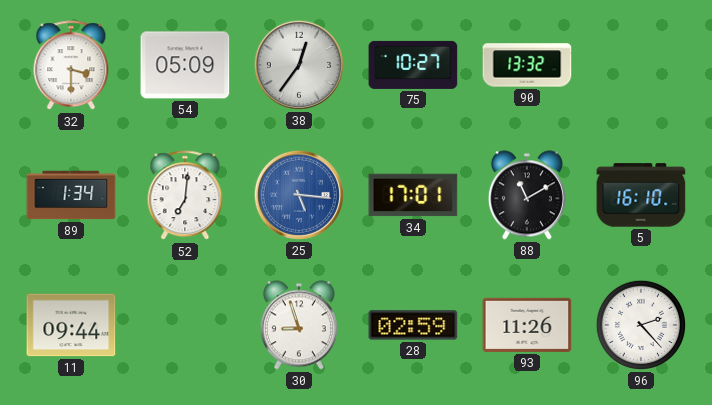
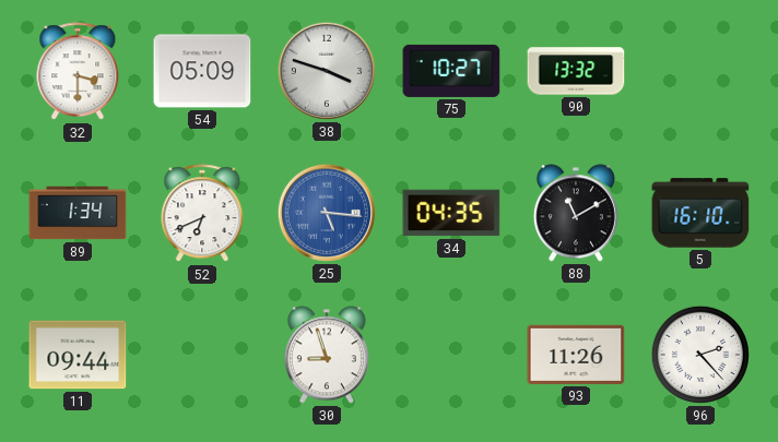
38: 12:36 -> 3:48 (327, 71)
52: 7:01 -> 6:41 (202, 214)
34: 17:01 -> 04:35 (451, 213)
28: 02:59 -> none (413, 325)
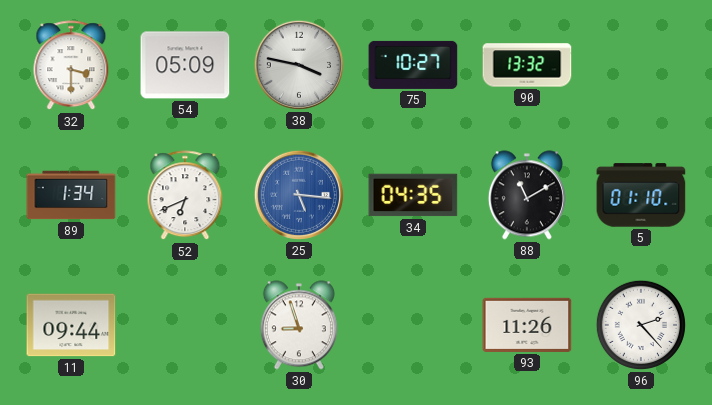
38: 3:48 -> 3:47 (299, 65)
5: 16:10 -> 01:10 (641, 195)
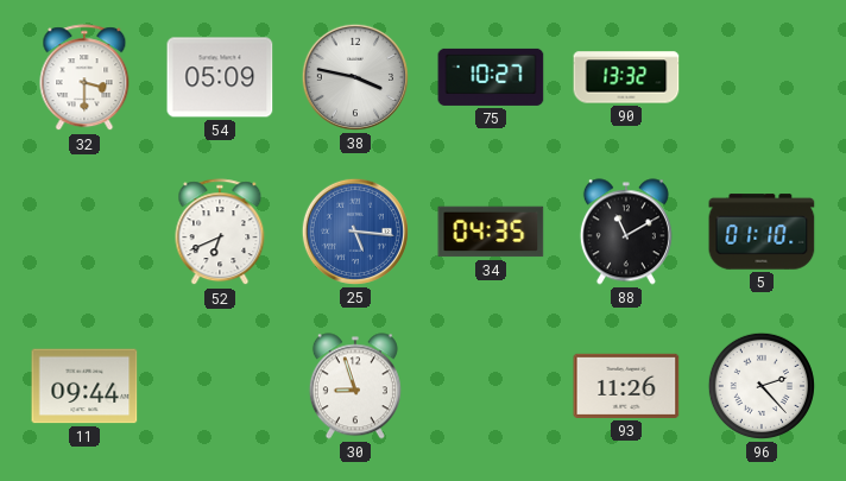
89: 1:34 -> none (71, 195)
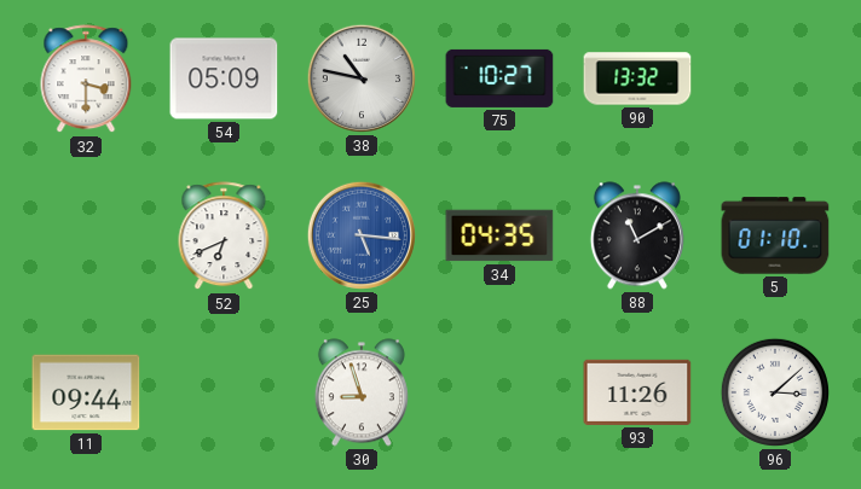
38: 3:47 -> 10:47 (362, 78)
96: 2:23 -> 3:08 (775, 392)
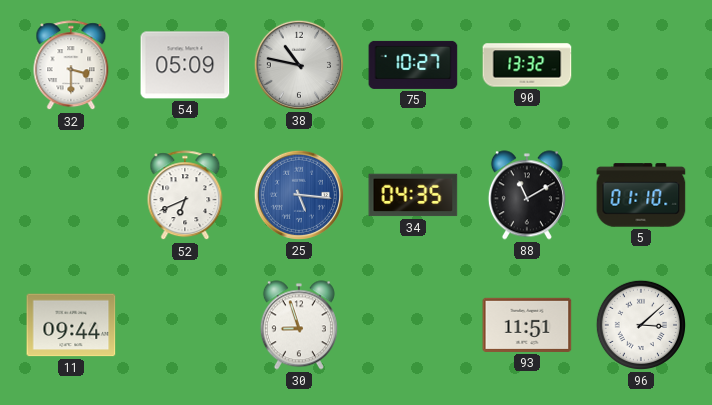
93: 11:26 -> 11:51 (527, 325)
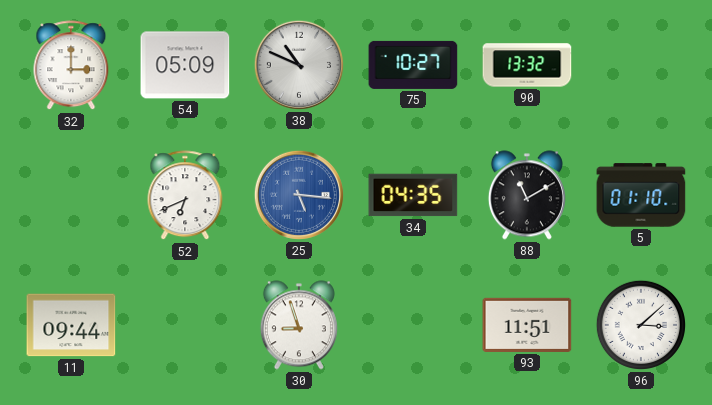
32: 3:30 -> 3:00 (71, 66)
38: 10:47 -> 10:49 (299, 65)
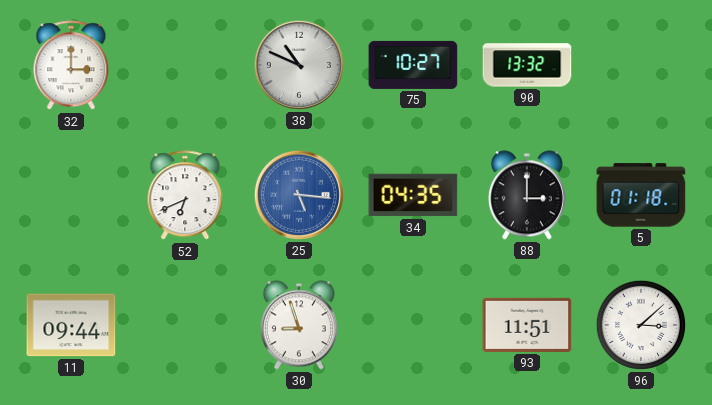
54: 05:09 -> none (185, 65)
88: 11:10 -> 3:00 (527, 195)
5: 01:10 -> 01:18 (641, 195)
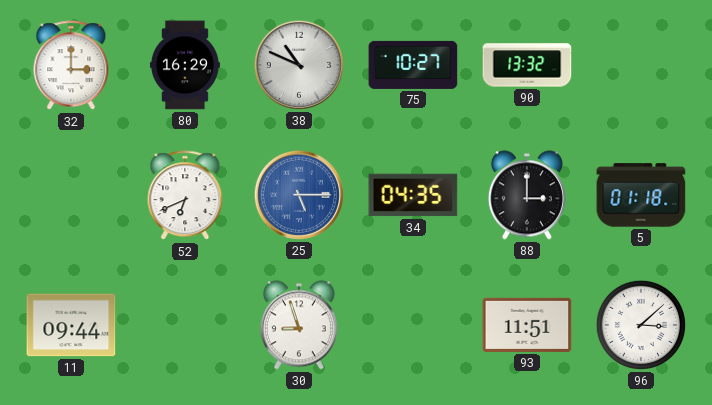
80: none -> 16:29 (185, 65)
25: 5:16 -> 5:15 (299, 195)
